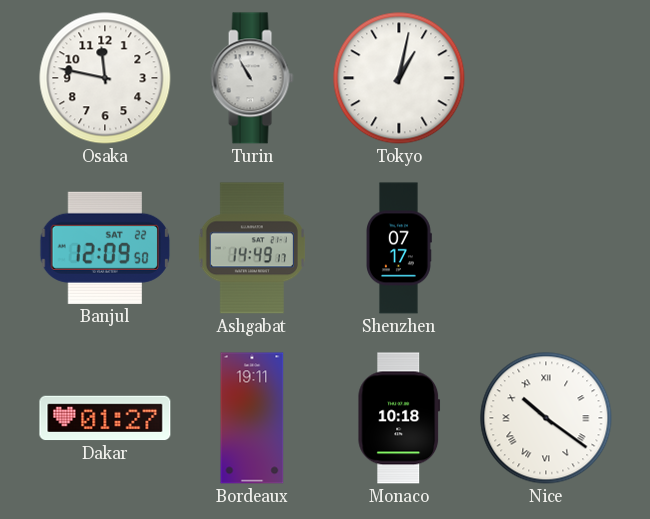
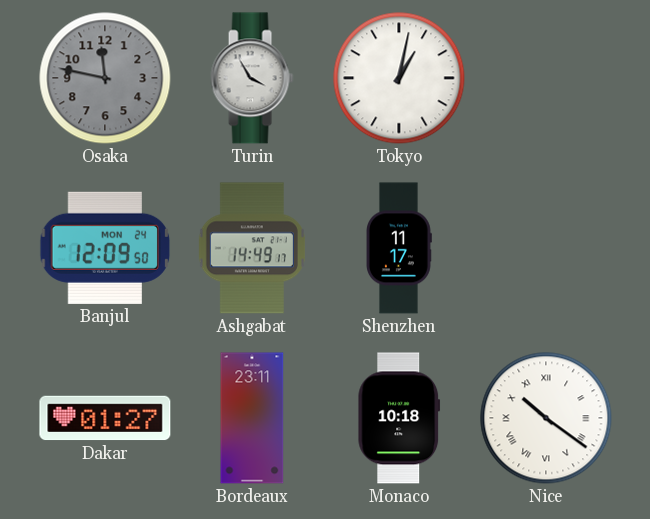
Osaka dial: white -> grey (105, 78)
Turin: 10:55 -> 3:55 (252, 78)
Banjul date: SAT 22 -> MON 24 (105, 248)
Shenzhen: 07:17 -> 11:17 (399, 248)
Bordeaux: 19:11 -> 23:11 (252, 418)
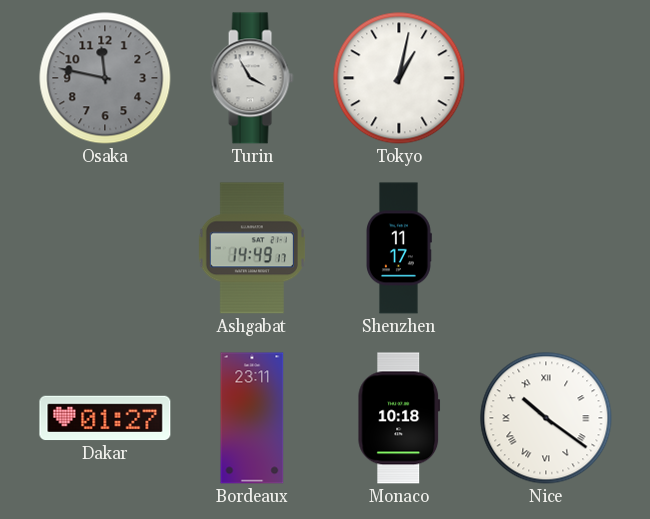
Banjul: 12:09 -> none (105, 248)
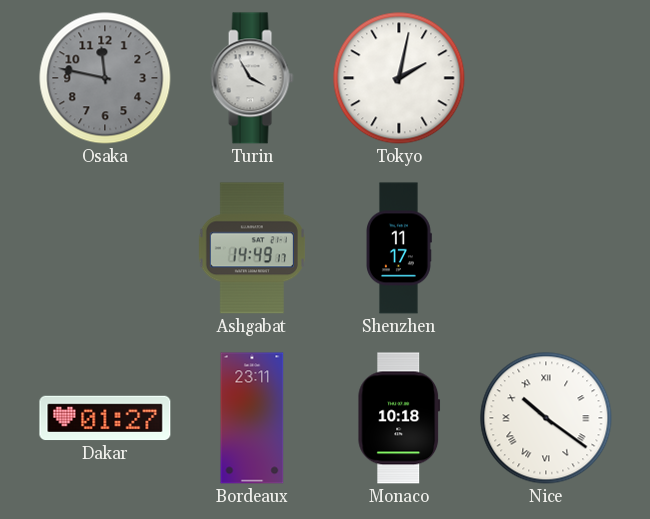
Tokyo: 1:02 -> 2:02 (399, 78)
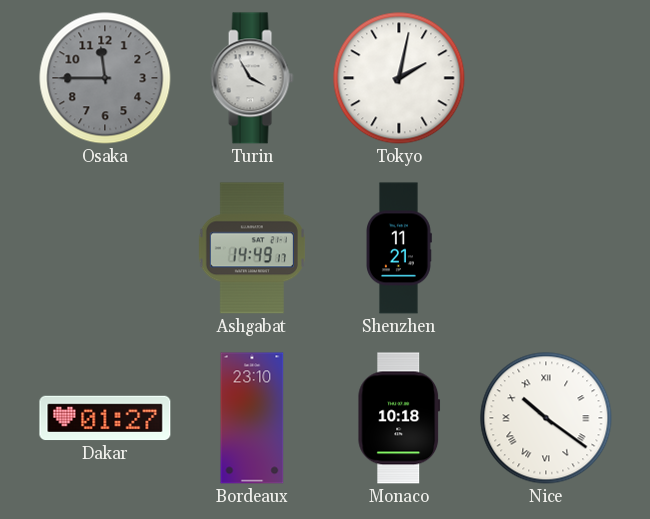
Osaka: 11:47 -> 11:45 (105, 78)
Shenzhen: 11:17 -> 11:21 (399, 248)
Bordeaux: 23:11 -> 23:10 (252, 418)
